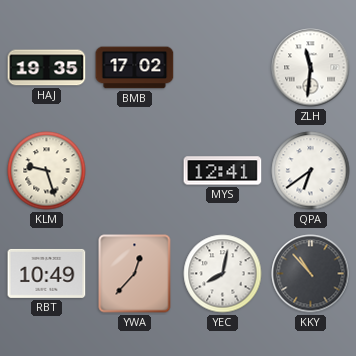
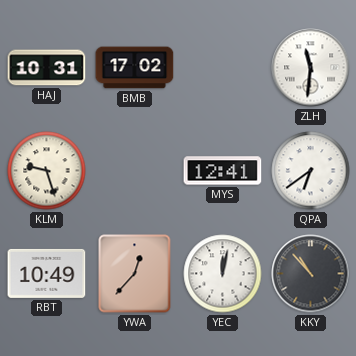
HAJ: 19:35 -> 10:31 (47, 68)
YEC: 8:02 -> 12:02 (223, 274)
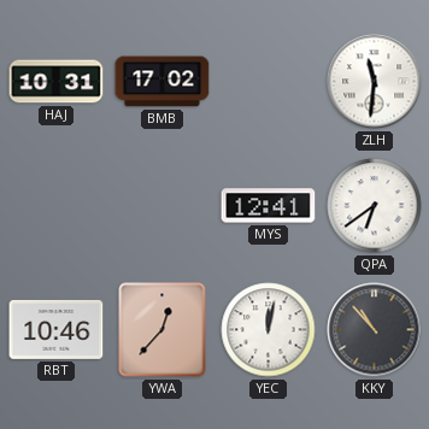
KLM: 9:27 -> none (47, 171)
RBT: 10:49 -> 10:46 (57, 329)
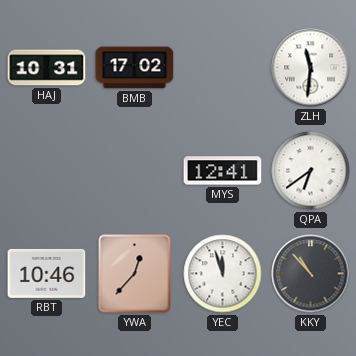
YEC: 12:02 -> 11:57 (223, 274)
